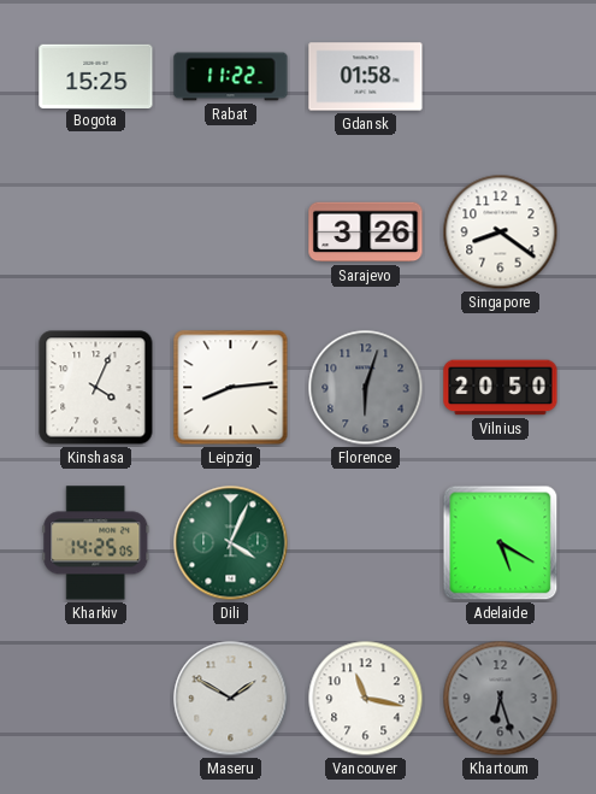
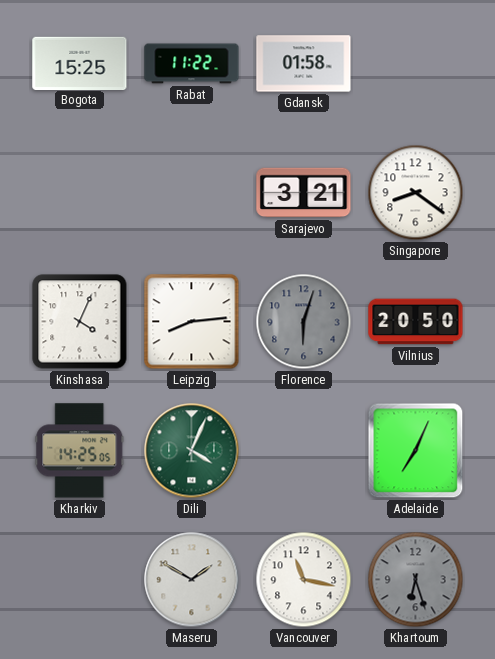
Sarajevo: 3:26 -> 3:21 (304, 193)
Adelaide: 5:20 -> 7:04 (416, 451)
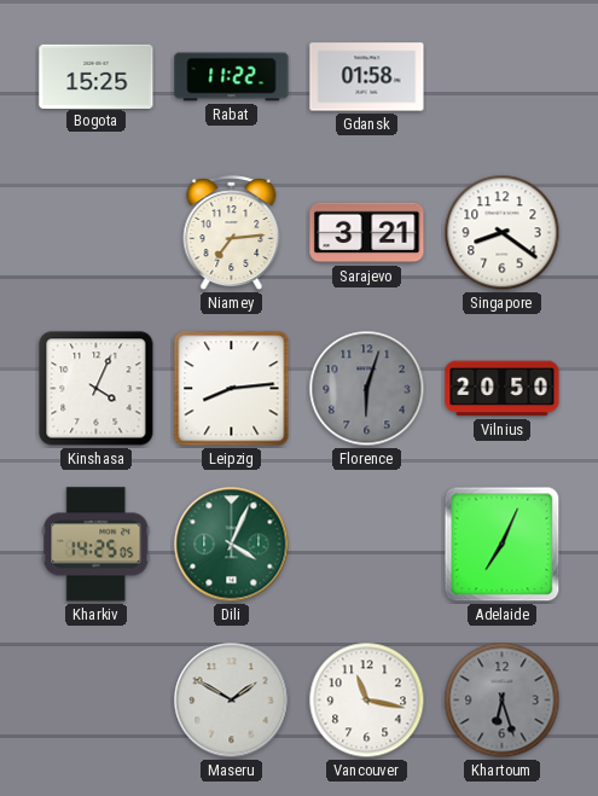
Niamey: none -> 7:14 (232, 233)
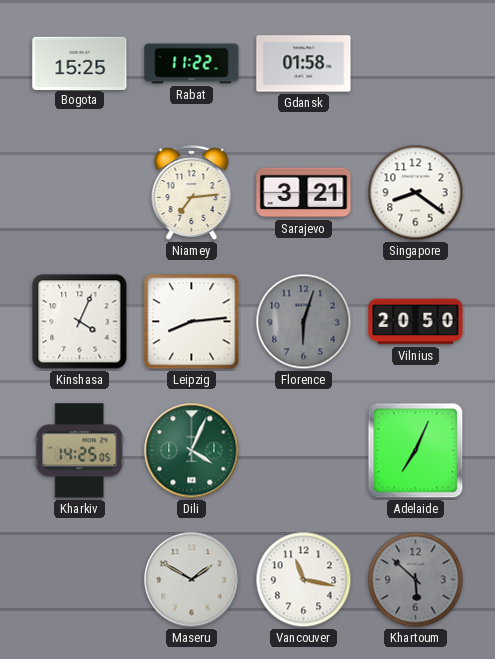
Khartoum: 6:27 -> 5:52 (416, 580)
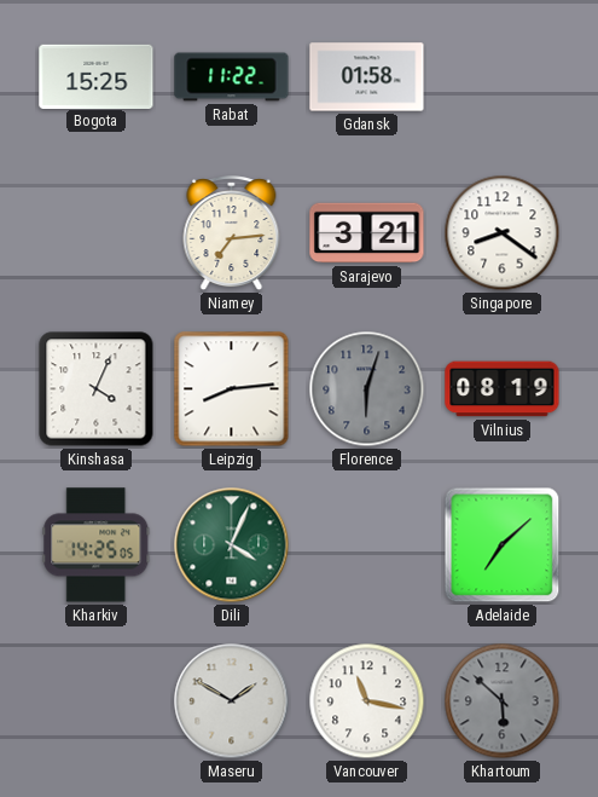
Vilnius: 20:50 -> 08:19 (503, 389)
Adelaide: 7:04 -> 7:08 (503, 545)
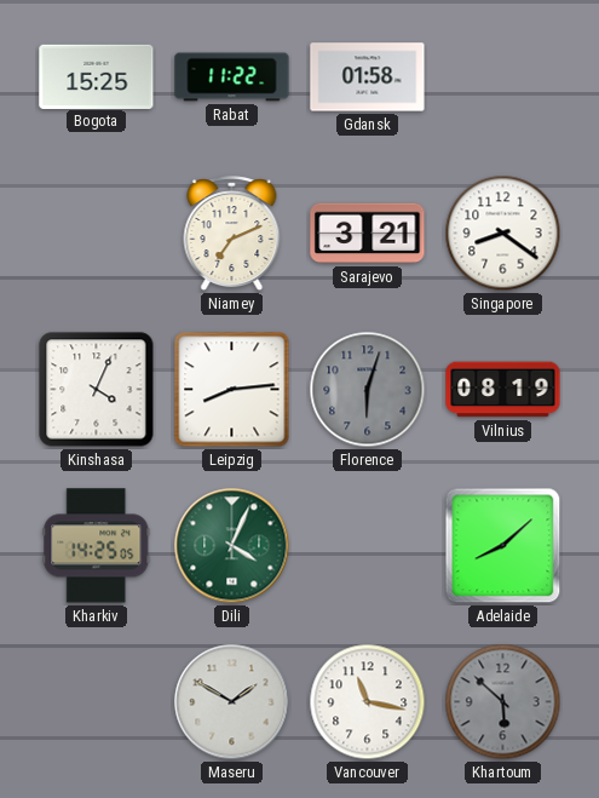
Niamey: 7:14 -> 7:11 (232, 234)
Adelaide: 7:08 -> 8:08 (503, 546)
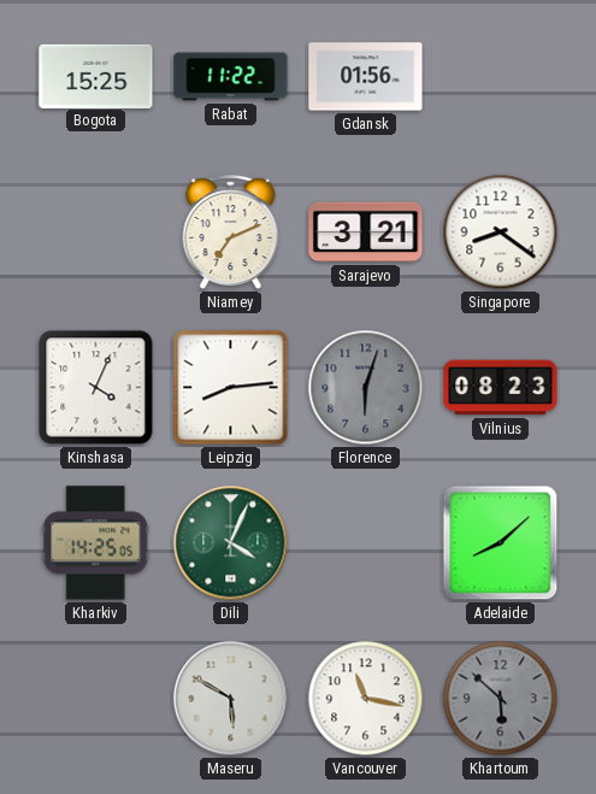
Gdansk: 01:58 -> 01:56 (366, 77)
Vilnius: 08:19 -> 08:23 (501, 388)
Maseru: 1:50 -> 5:50 (231, 699)
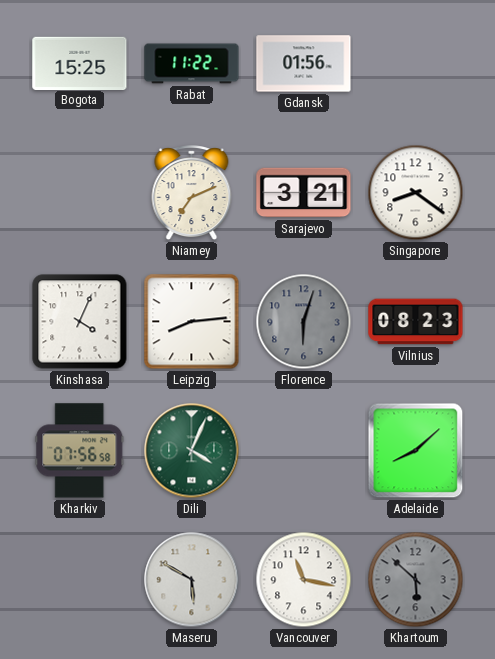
Kharkiv: 14:25 -> 07:56 (80, 451)
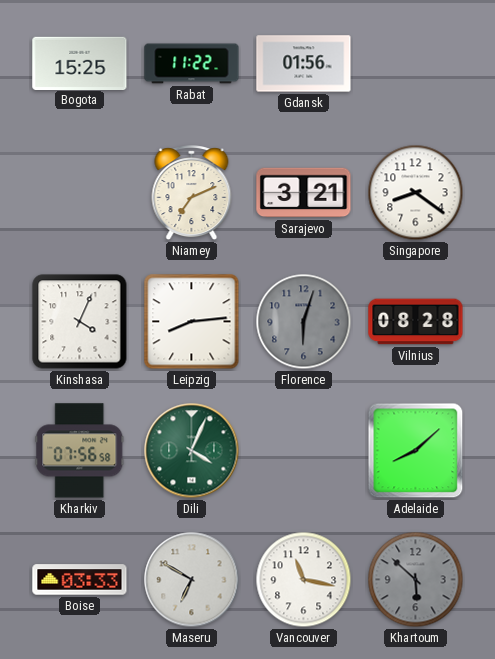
Vilnius: 08:23 -> 08:28 (416, 322)
Boise: none -> 03:33 (80, 580)
Maseru: 5:50 -> 6:50 (192, 580)
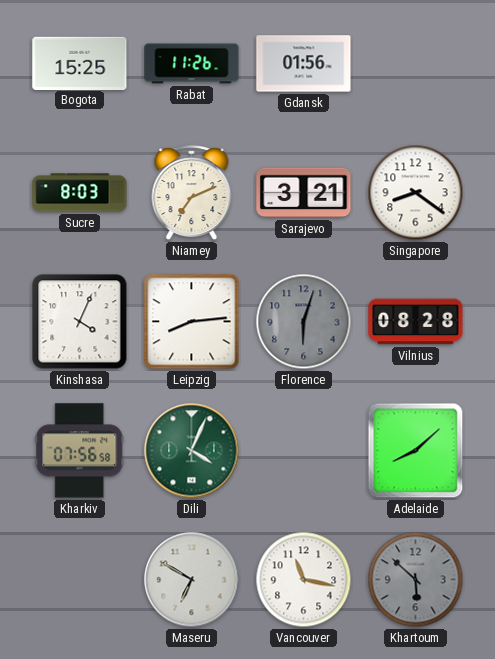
Rabat: 11:22 -> 11:26 (192, 64)
Sucre: none -> 8:03 (80, 193)
Boise: 03:33 -> none (80, 580)
